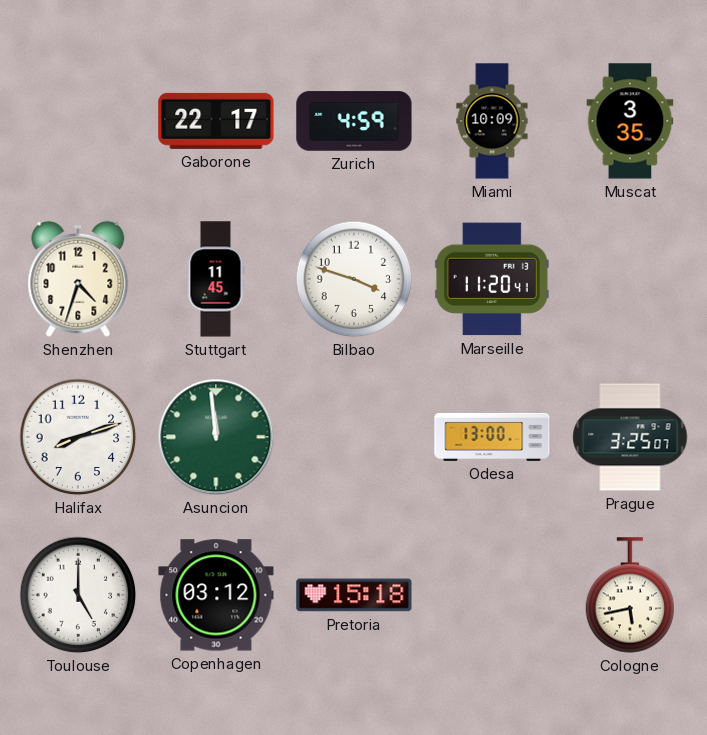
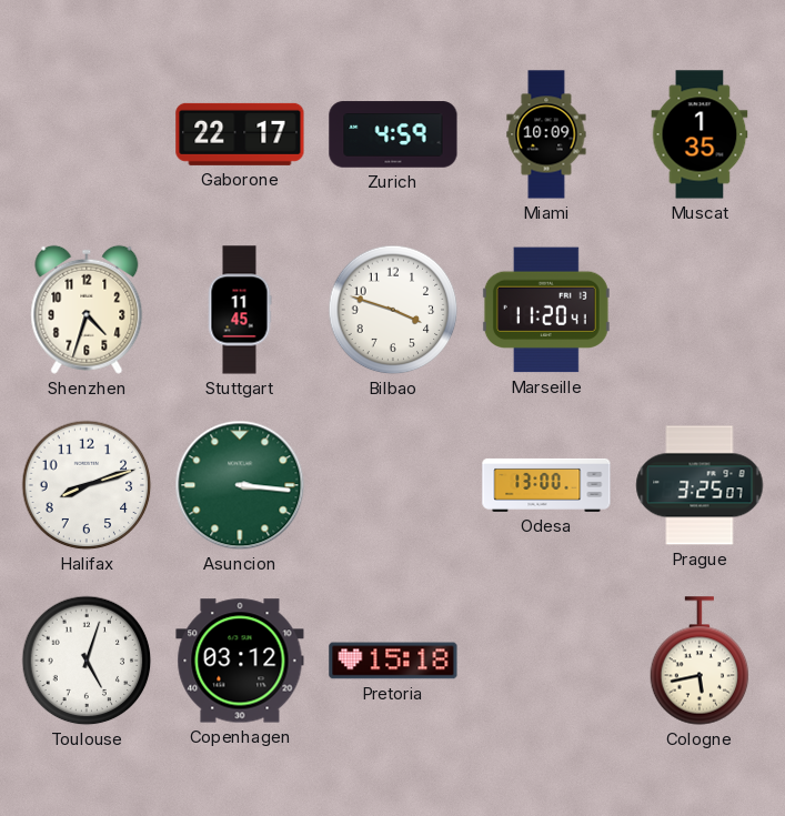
Muscat: 3:35 -> 1:35 (700, 134)
Asuncion: 11:59 -> 3:16 (240, 485)
Toulouse: 5:00 -> 5:03 (87, 661)
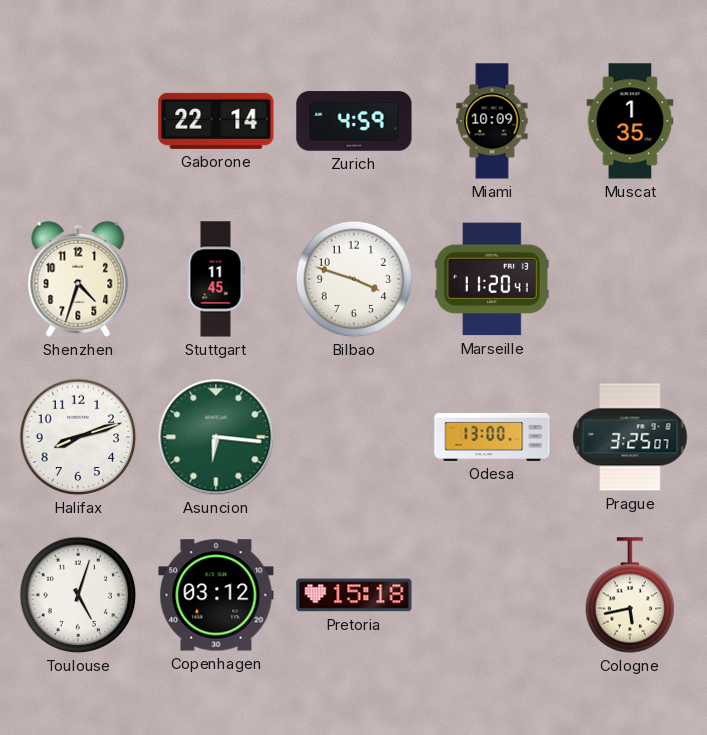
Gaborone: 22:17 -> 22:14 (216, 121)
Asuncion: 3:16 -> 6:16 (216, 437)
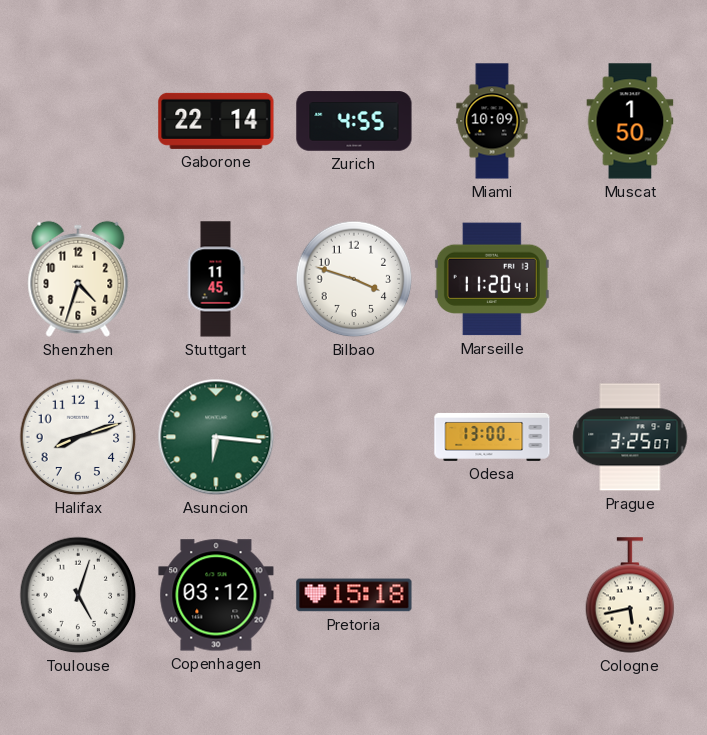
Zurich: 4:59 -> 4:55 (354, 121)
Muscat: 1:35 -> 1:50 (630, 121)
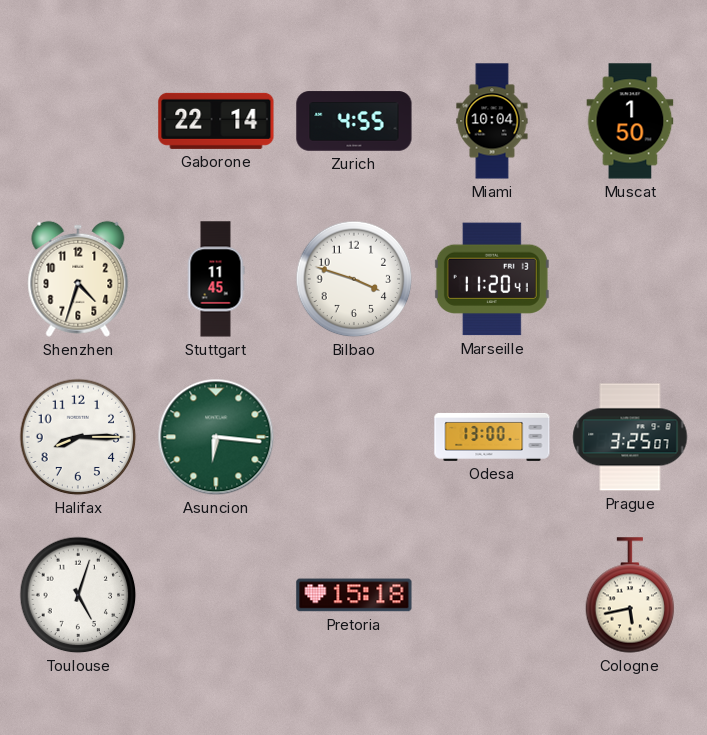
Miami: 10:09 -> 10:04 (492, 121)
Halifax: 8:12 -> 8:15 (78, 437)
Copenhagen: 03:12 -> none (216, 595)
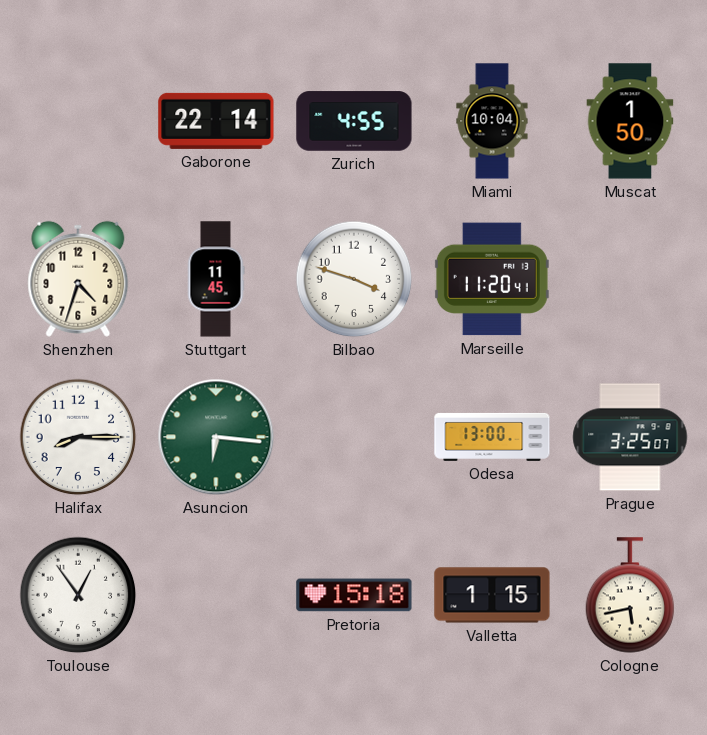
Toulouse: 5:03 -> 12:54 (78, 595)
Valletta: none -> 1:15 (492, 595)
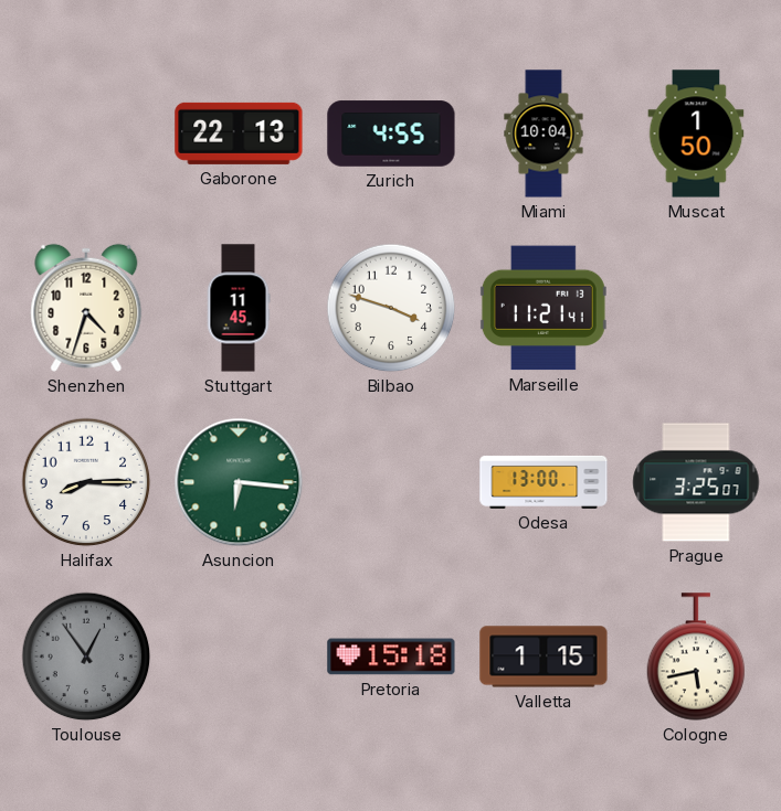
Gaborone: 22:14 -> 22:13 (239, 134)
Marseille: 11:20 -> 11:21 (543, 308)
Toulouse dial: white -> grey (86, 657)
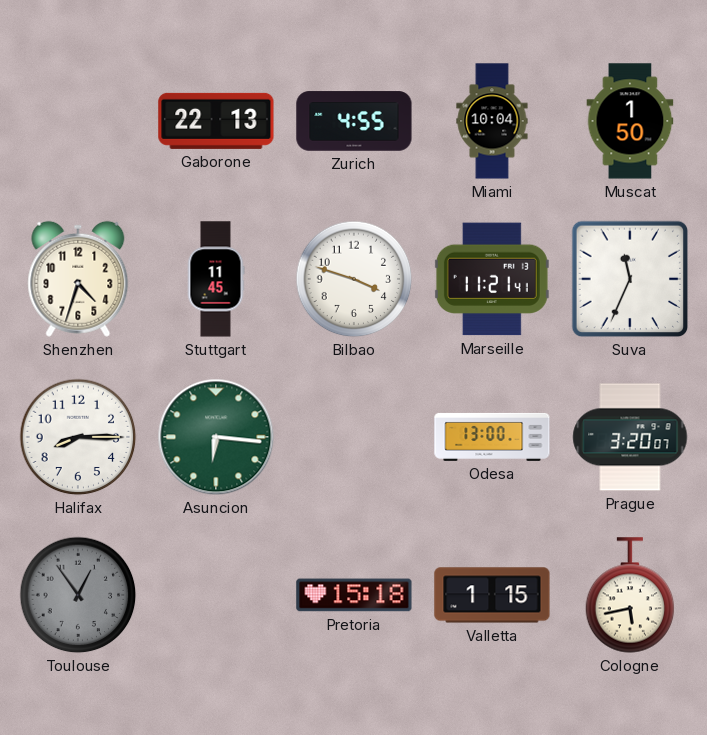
Suva: none -> 11:34 (630, 279)
Prague: 3:25 -> 3:20 (630, 437)
